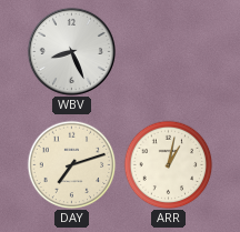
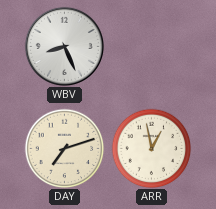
ARR: 1:02 -> 12:58 (151, 148)
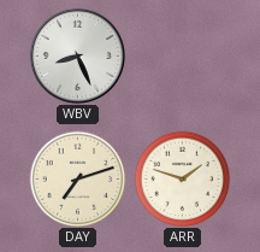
ARR: 12:58 -> 1:48 (182, 178)
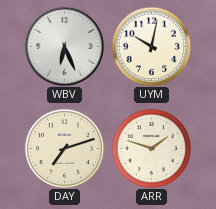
WBV: 8:26 -> 6:26 (64, 46)
UYM: none -> 10:02 (151, 46)
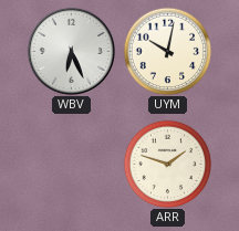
DAY: 7:12 -> none (64, 148)
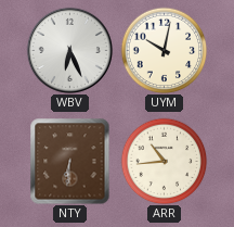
NTY: none -> 6:31 (70, 161)
ARR: 1:48 -> 10:44 (164, 161)
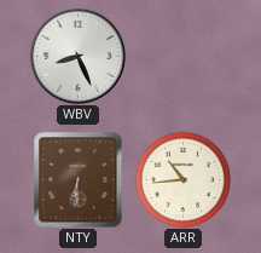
WBV: 6:26 -> 8:26 (77, 56)
UYM: 10:02 -> none (164, 50)
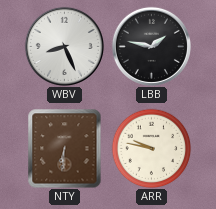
LBB: none -> 1:47 (151, 46)
ARR: 10:44 -> 9:47 (151, 148)
